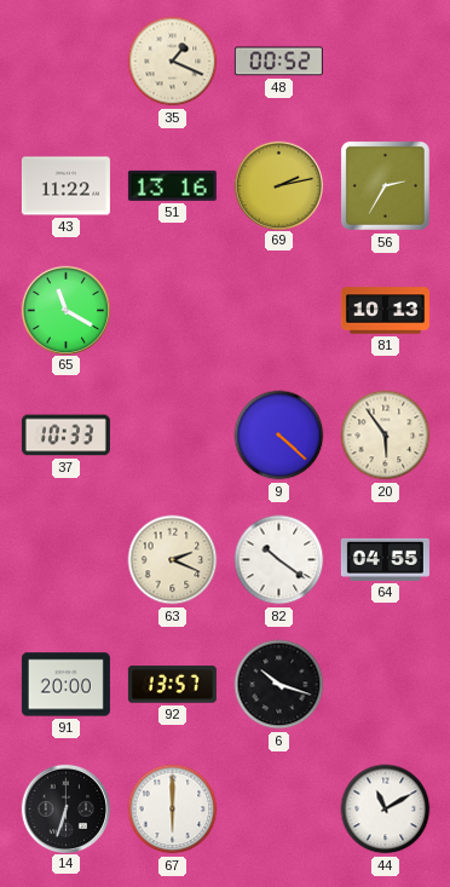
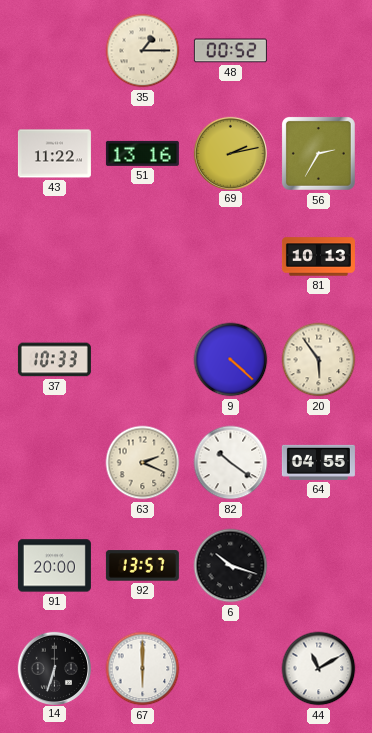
35: 1:19 -> 1:15 (143, 51)
65: 11:20 -> none (65, 310)
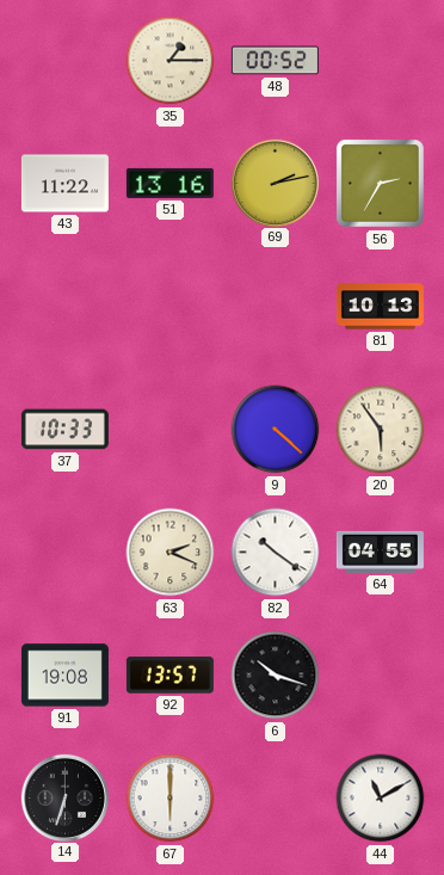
91: 20:00 -> 19:08 (64, 676)
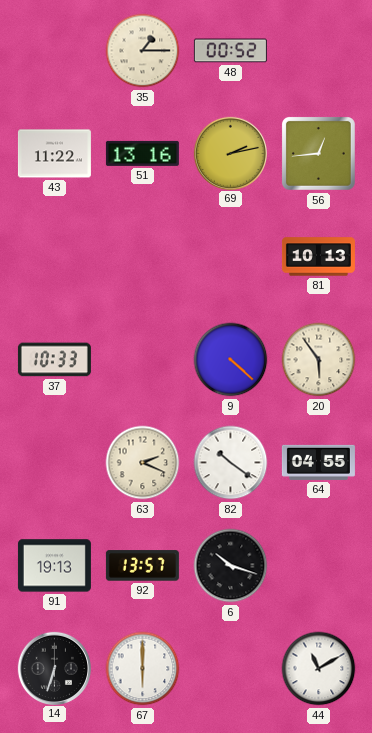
56: 2:35 -> 12:44 (318, 153)
91: 19:08 -> 19:13 (54, 566)
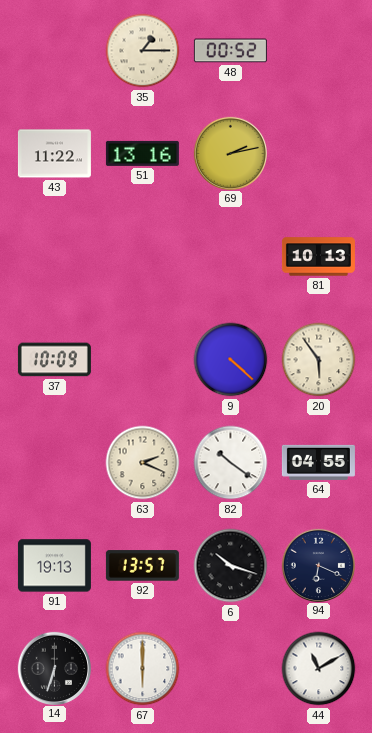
56: 12:44 -> none (318, 153)
37: 10:33 -> 10:09 (54, 360)
94: none -> 6:19 (318, 565)
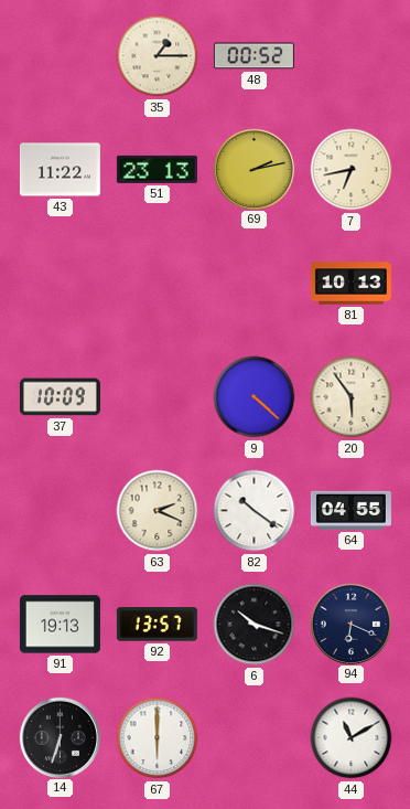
51: 13:16 -> 23:13 (157, 169)
7: none -> 6:43 (352, 170)
